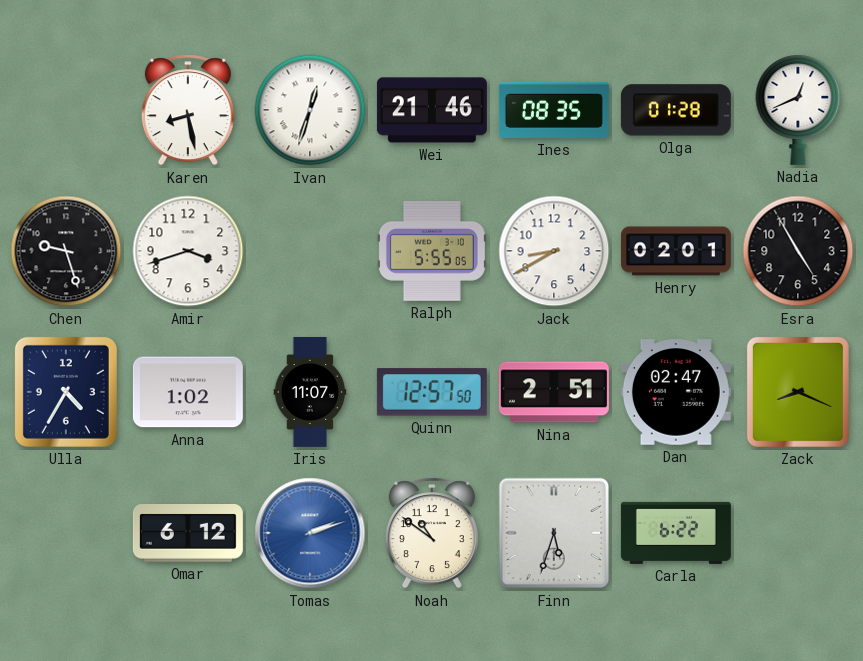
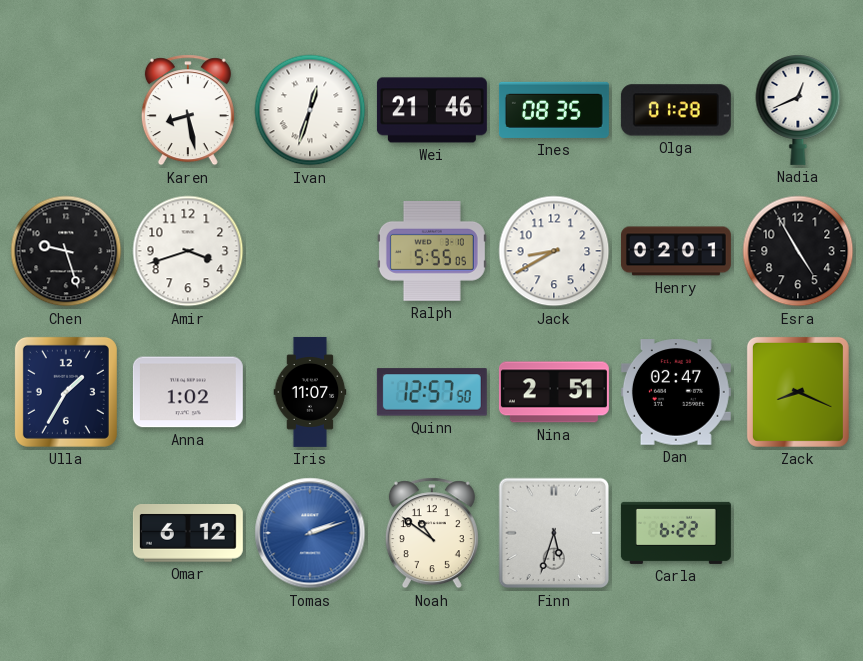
Ulla: 4:35 -> 1:35 (66, 392)
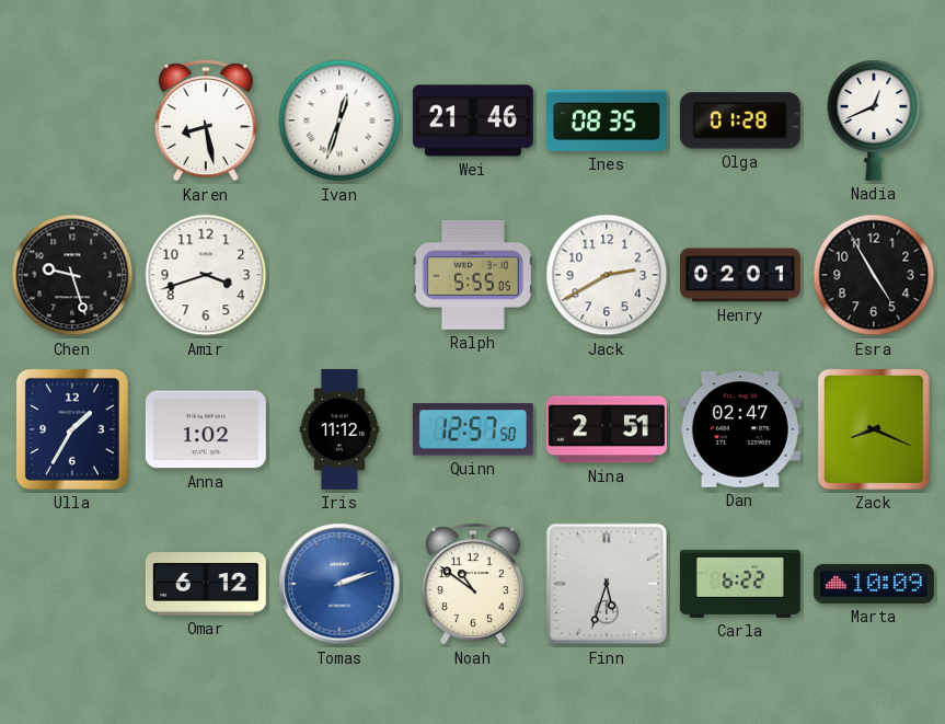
Jack: 8:40 -> 2:40 (607, 275)
Iris: 11:07 -> 11:12 (339, 429)
Marta: none -> 10:09 (874, 584)
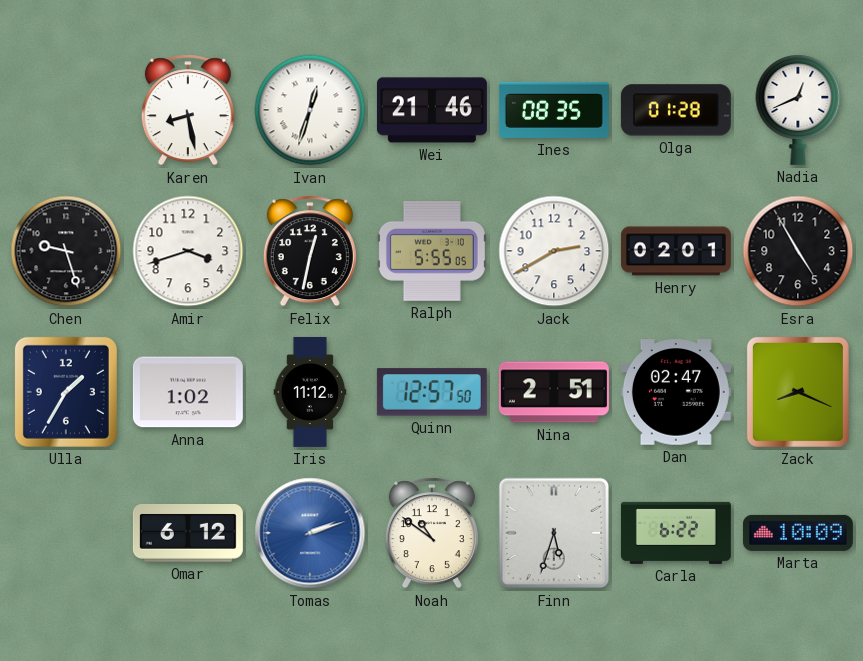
Felix: none -> 12:32 (310, 251)
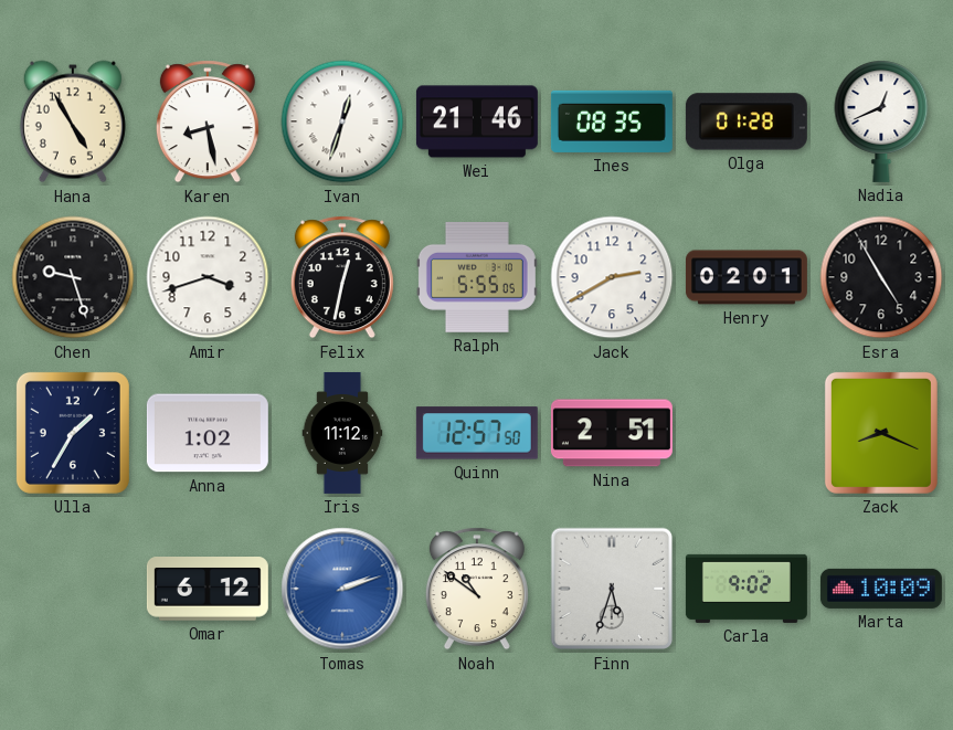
Hana: none -> 4:55 (73, 121)
Dan: 02:47 -> none (676, 392)
Carla: 6:22 -> 9:02 (746, 589)
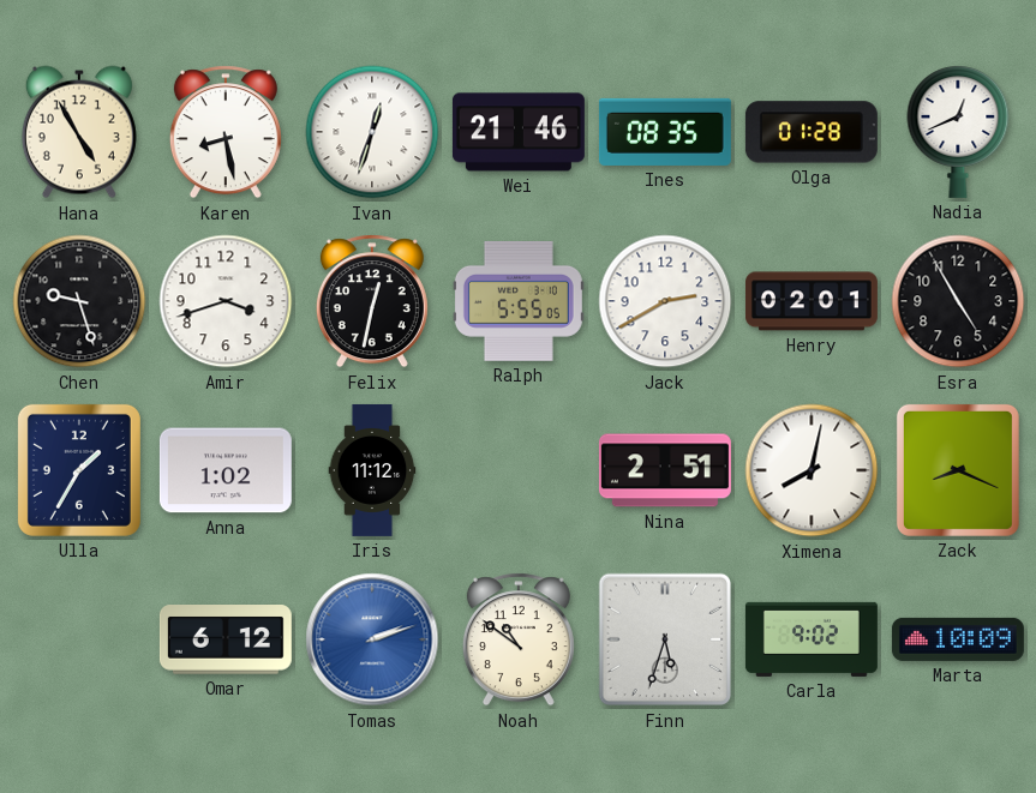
Quinn: 12:57 -> none (477, 433)
Ximena: none -> 8:02 (812, 470)
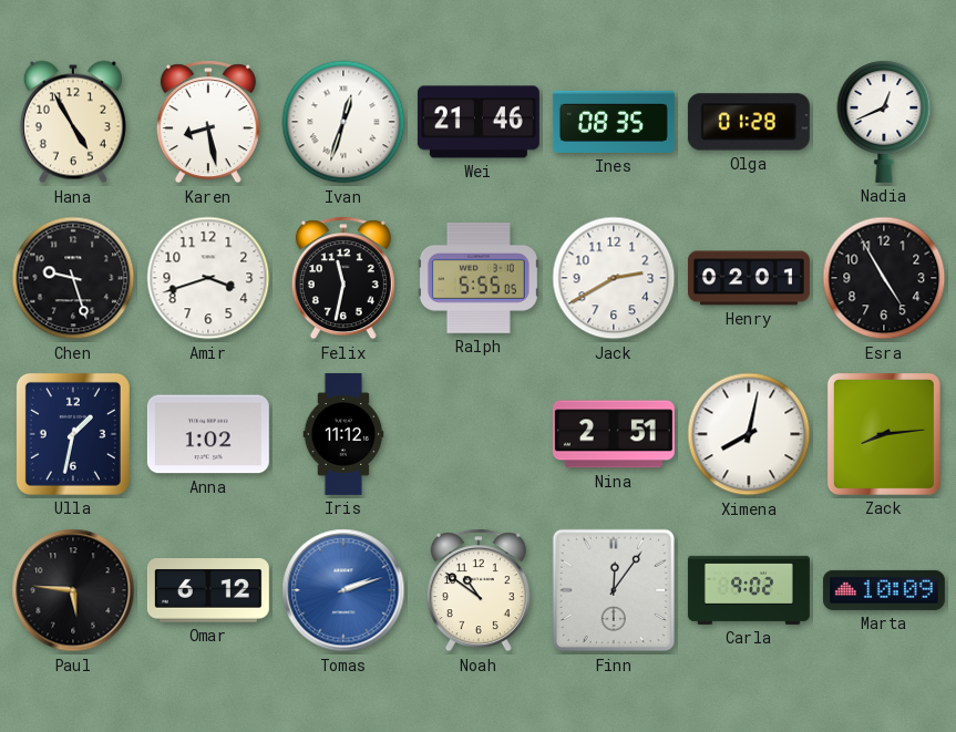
Felix: 12:32 -> 11:32 (343, 278)
Ulla: 1:35 -> 1:32 (73, 434)
Zack: 8:19 -> 8:14 (884, 434)
Paul: none -> 5:46 (73, 590)
Finn: 5:33 -> 12:06 (614, 590)
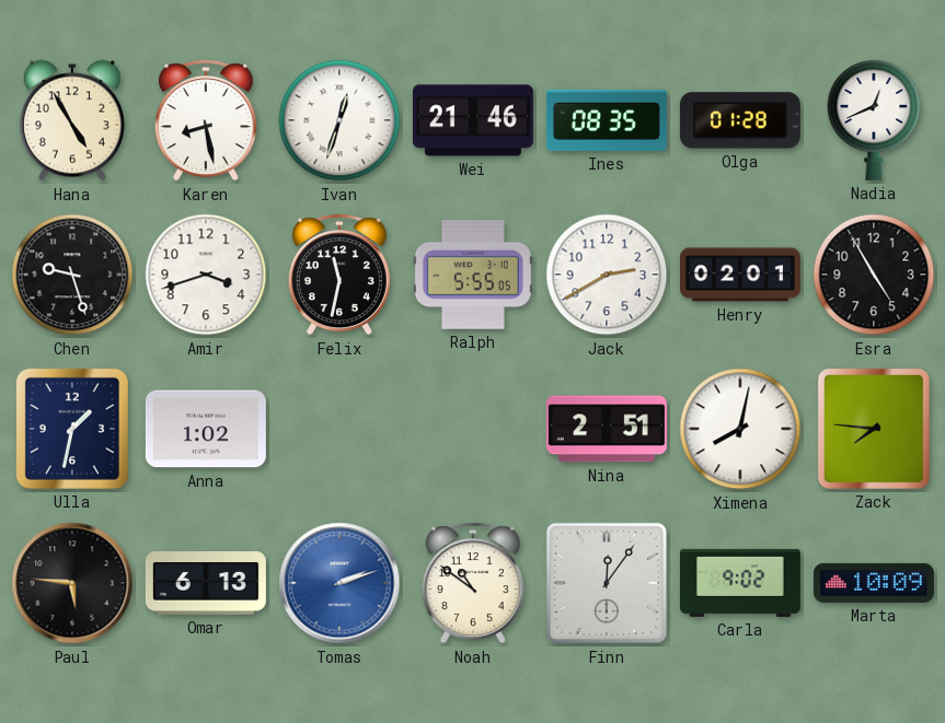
Iris: 11:12 -> none (343, 434)
Zack: 8:14 -> 7:46 (874, 429)
Omar: 6:12 -> 6:13 (206, 583)
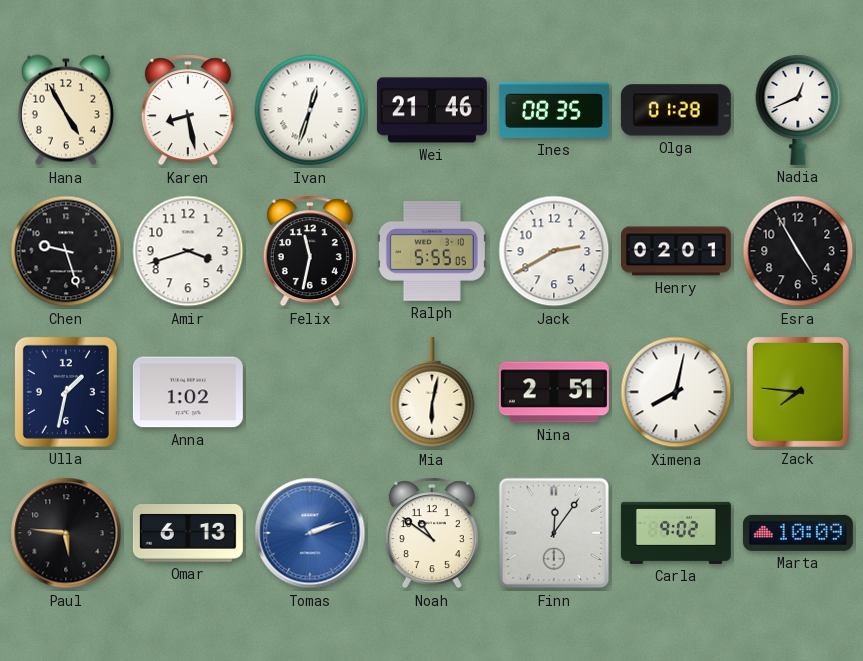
Mia: none -> 6:02 (432, 392)
